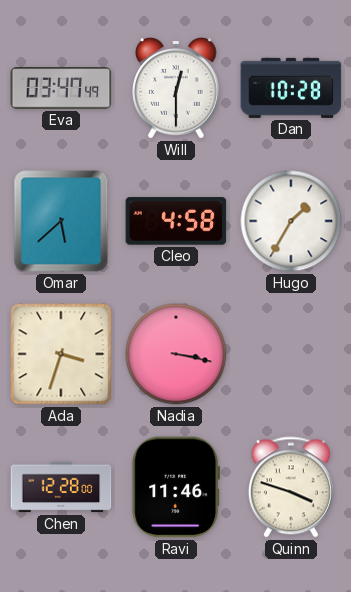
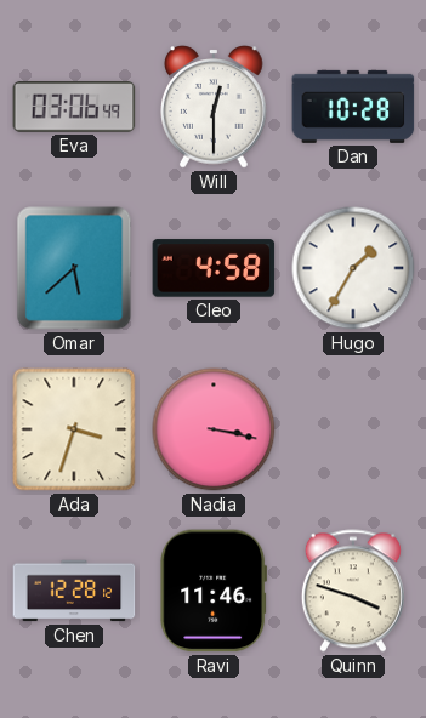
Eva: 03:47 -> 03:06 (74, 107)
Chen: 12:28:00 -> 12:28:12 (74, 591)
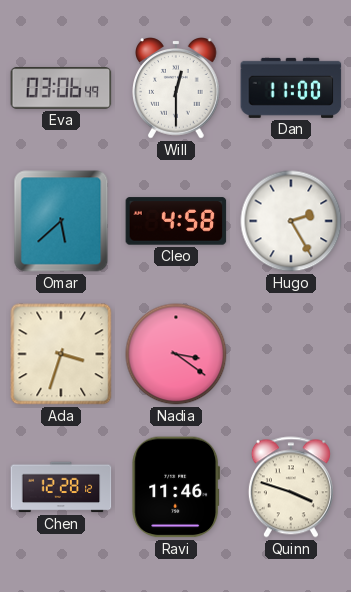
Dan: 10:28 -> 11:00 (291, 88)
Hugo: 1:35 -> 2:25 (291, 221)
Nadia: 3:17 -> 3:21 (176, 354)
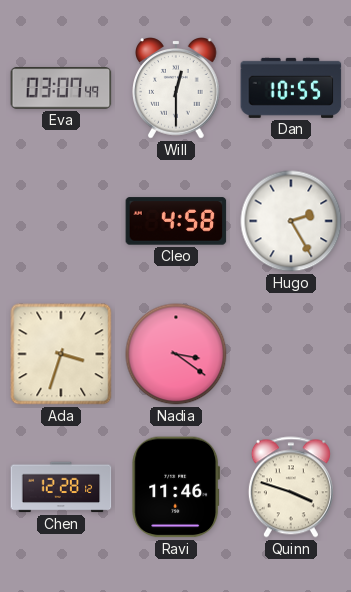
Eva: 03:06 -> 03:07 (61, 88)
Dan: 11:00 -> 10:55 (291, 88)
Omar: 5:38 -> none (61, 221)
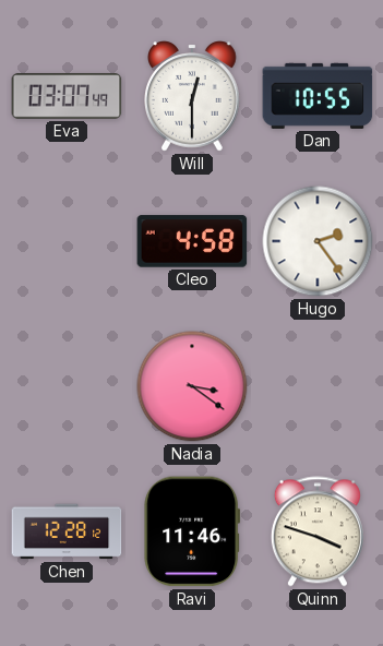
Hugo: 2:25 -> 2:24 (318, 241)
Ada: 3:33 -> none (61, 354)
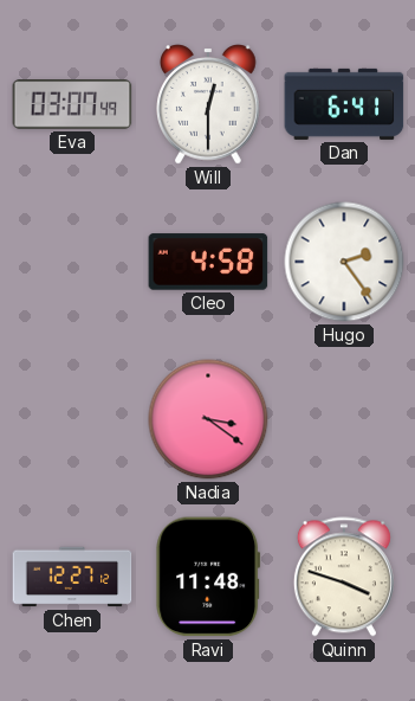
Dan: 10:55 -> 6:41 (344, 104)
Chen: 12:28 -> 12:27 (72, 577)
Ravi: 11:46 -> 11:48 (208, 577)
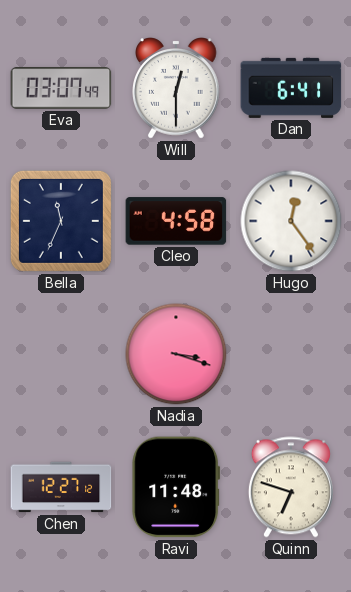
Bella: none -> 11:34 (61, 221)
Hugo: 2:24 -> 12:24 (291, 221)
Nadia: 3:21 -> 3:18 (176, 354)
Quinn: 3:48 -> 6:48 (291, 487)
